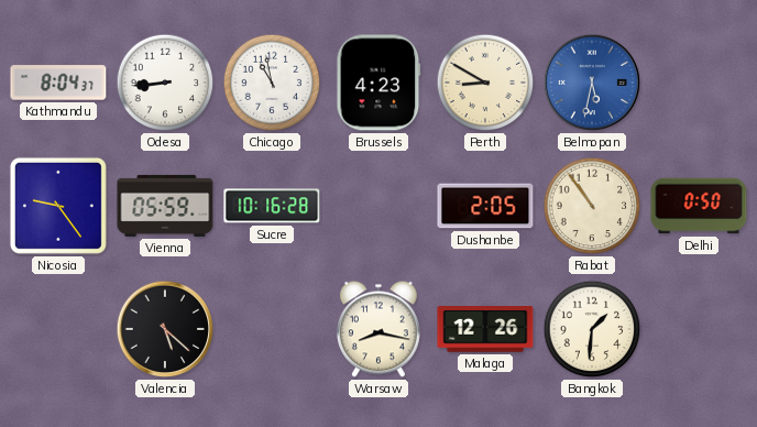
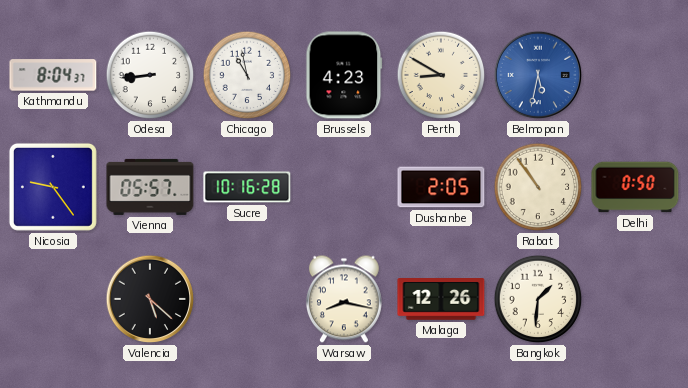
Vienna: 05:59 -> 05:57 (150, 187)
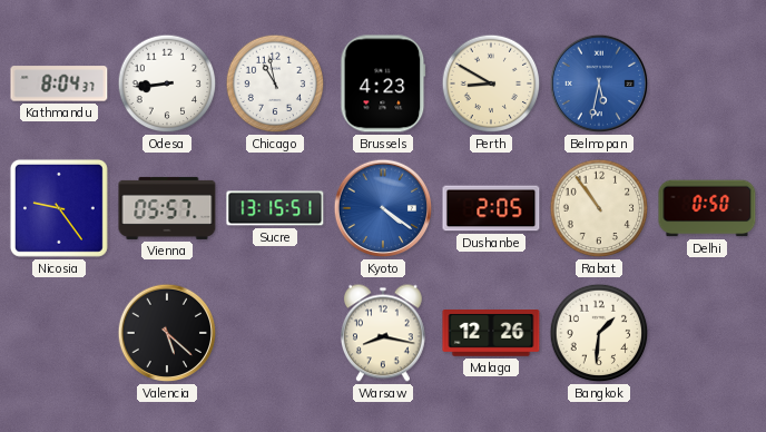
Sucre: 10:16 -> 13:15 (275, 208)
Kyoto: none -> 4:21 (383, 208)
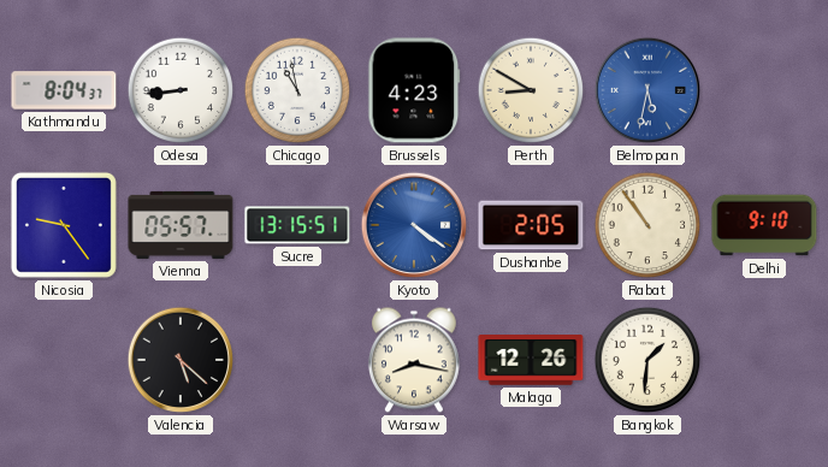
Delhi: 0:50 -> 9:10 (764, 225)
